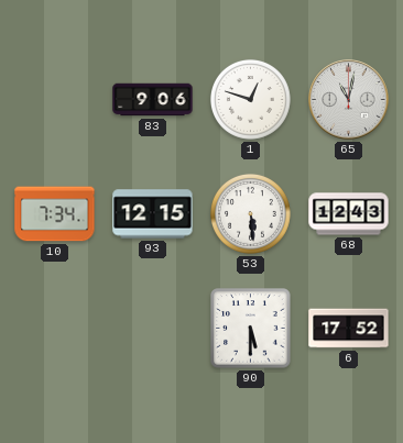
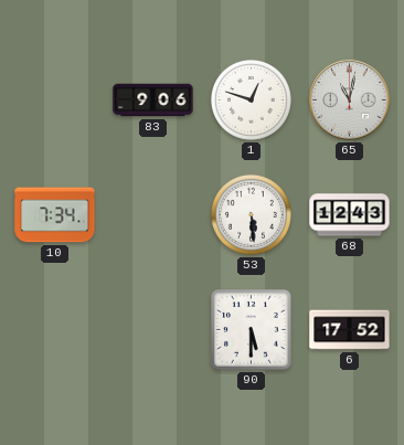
93: 12:15 -> none (153, 214)
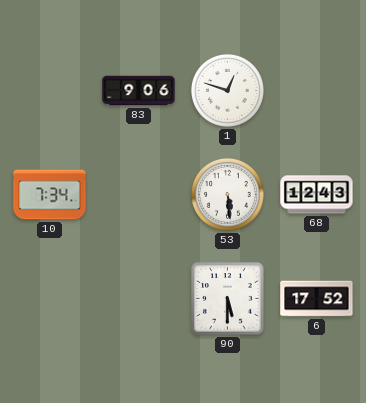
65: 11:02 -> none (350, 100)
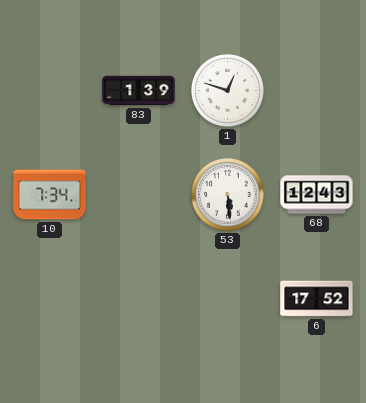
83: 9:06 -> 1:39 (139, 91)
90: 5:30 -> none (228, 299)
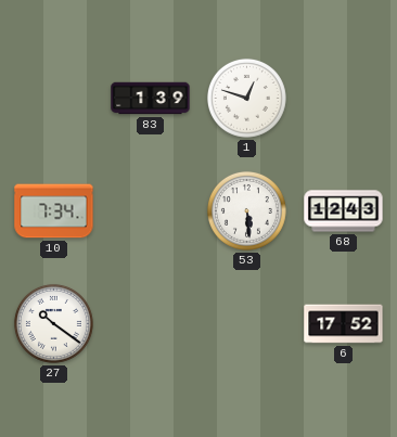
27: none -> 10:21 (53, 323)
